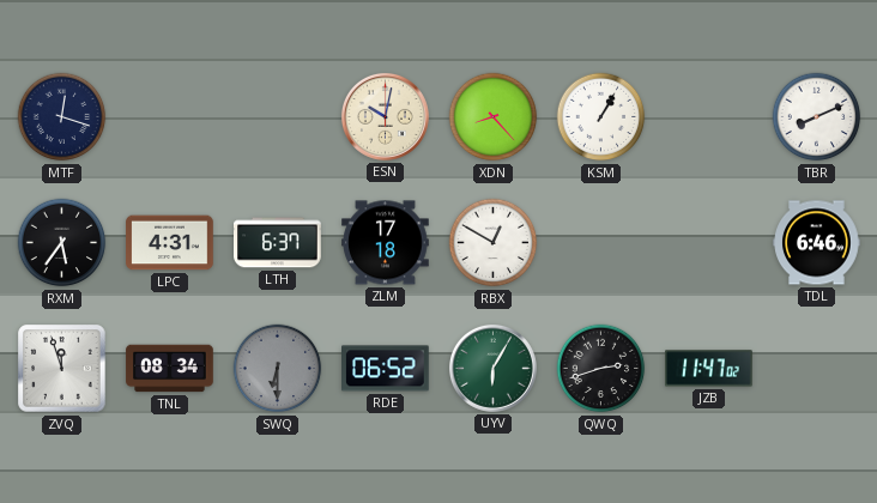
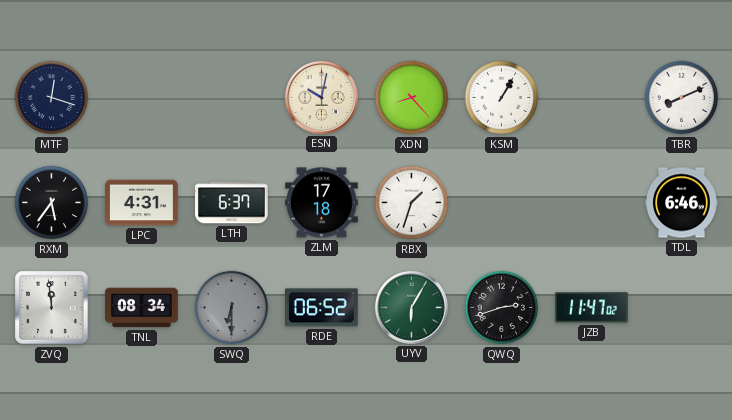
RBX: 12:50 -> 1:33 (412, 203)
ZVQ: 11:57 -> 11:59 (52, 308)
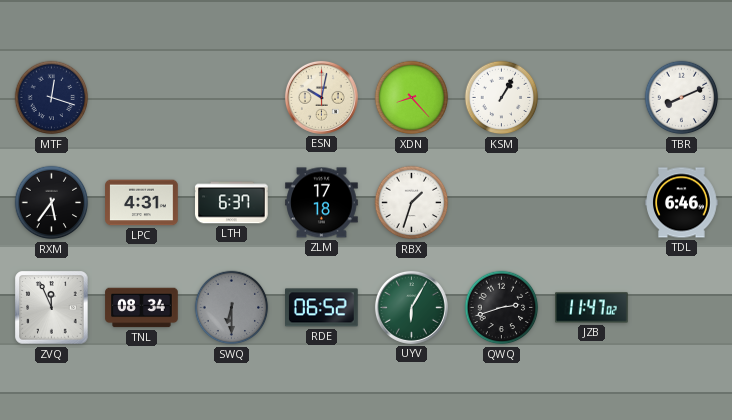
ZVQ: 11:59 -> 11:56 (52, 308)
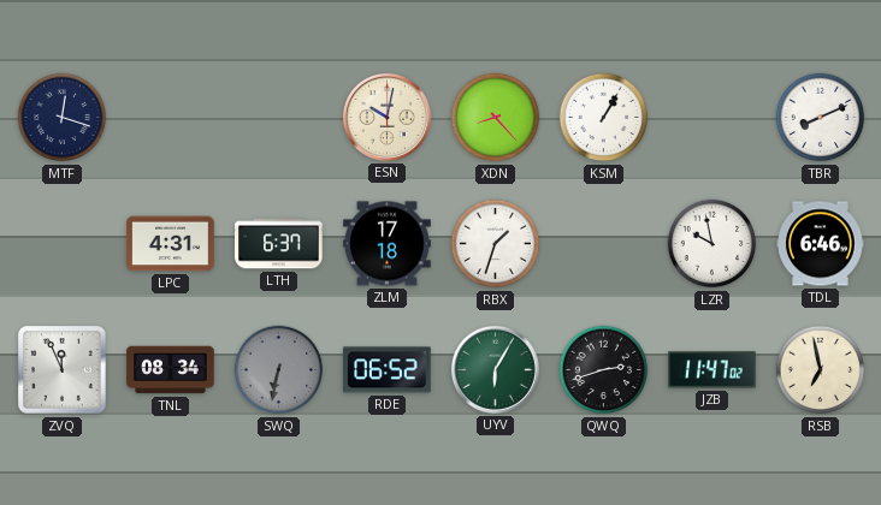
RXM: 5:36 -> none (52, 203)
LZR: none -> 9:58 (713, 244)
SWQ: 6:30 -> 6:32 (279, 370)
RSB: none -> 6:58 (821, 370)
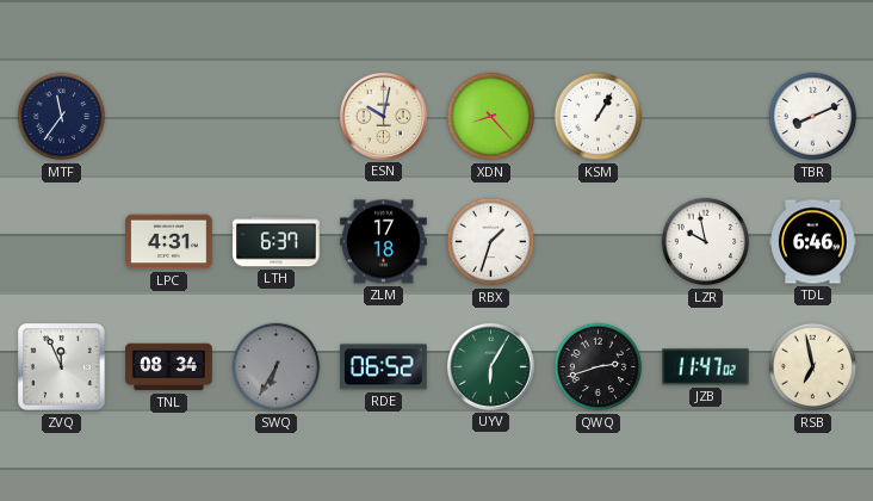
MTF: 12:18 -> 11:36 (62, 117)
SWQ: 6:32 -> 6:35 (277, 367)
